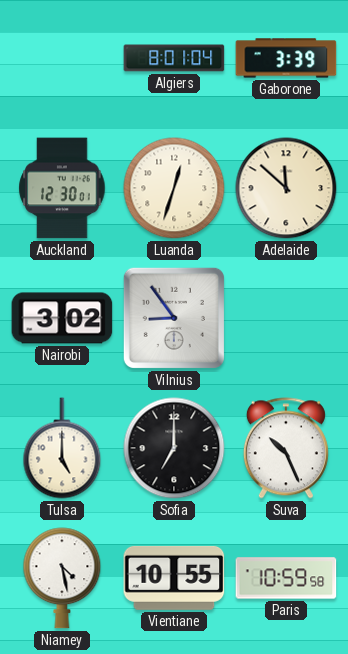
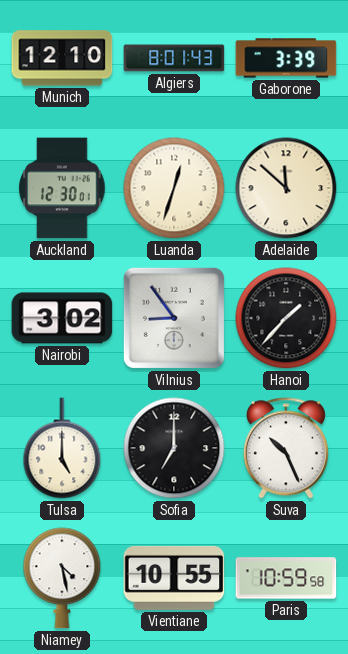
Munich: none -> 12:10 (62, 58)
Algiers: 8:01:04 -> 8:01:43 (174, 58)
Hanoi: none -> 1:37 (286, 318)
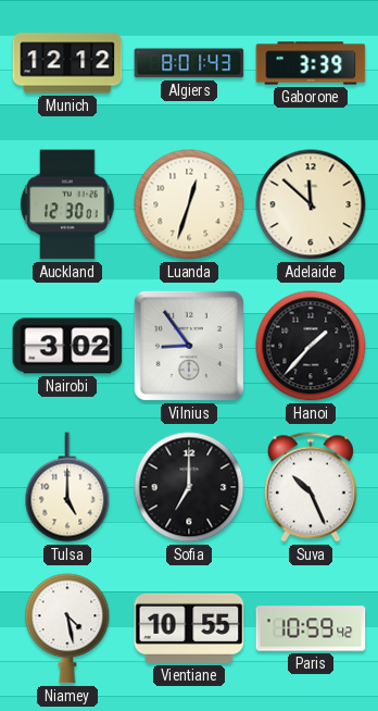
Munich: 12:10 -> 12:12 (67, 63)
Paris: 10:59:58 -> 10:59:42 (311, 628)
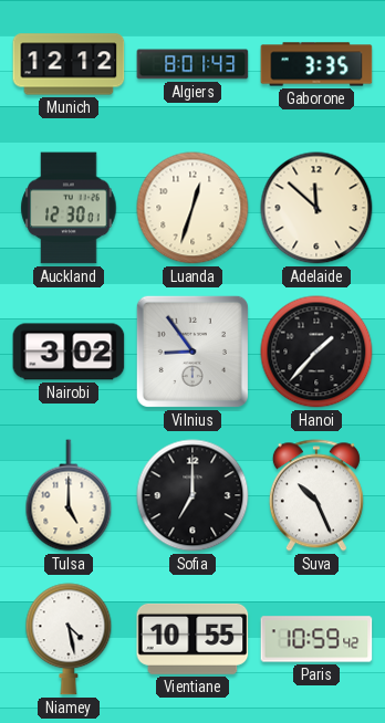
Gaborone: 3:39 -> 3:35 (316, 64)
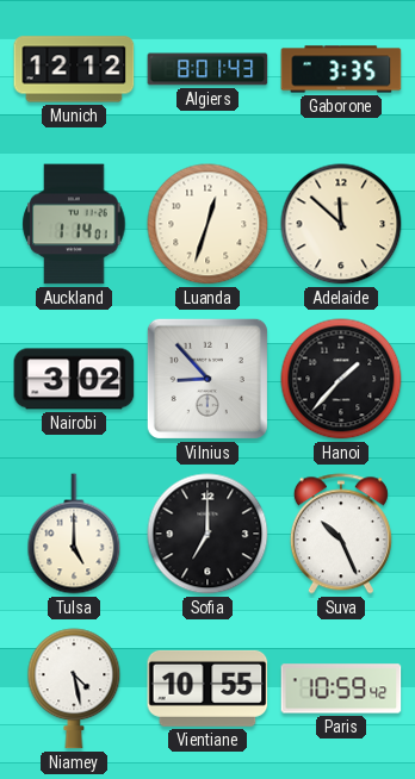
Auckland: 12:30 -> 1:14 (74, 224)
Vilnius: 8:54 -> 8:53 (207, 379)
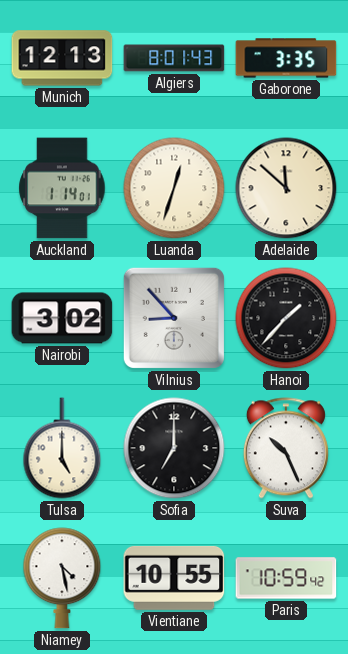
Munich: 12:12 -> 12:13 (62, 58)
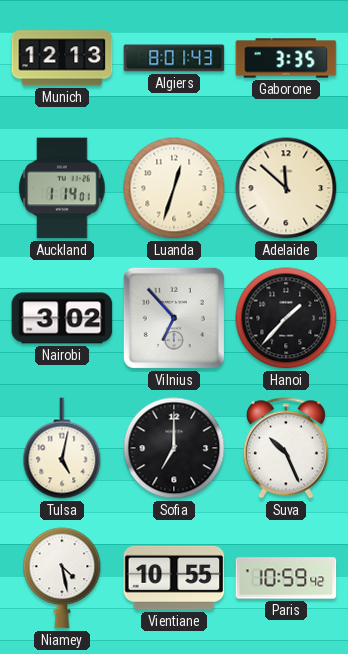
Vilnius: 8:53 -> 6:53 (174, 318)
Tulsa: 5:00 -> 5:02 (62, 448)
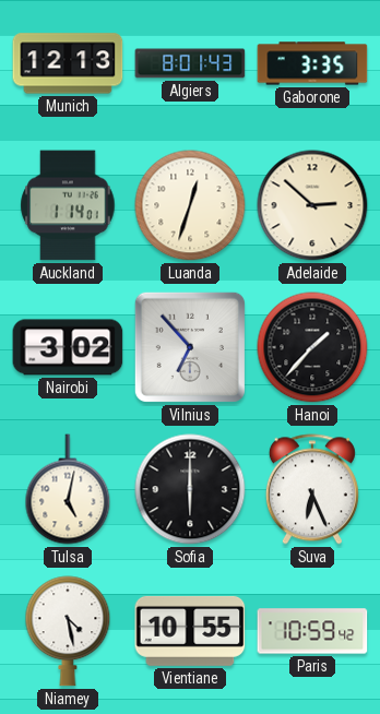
Adelaide: 11:52 -> 2:52 (312, 205)
Sofia: 7:00 -> 6:00 (190, 489)
Suva: 10:26 -> 6:26 (312, 489)
